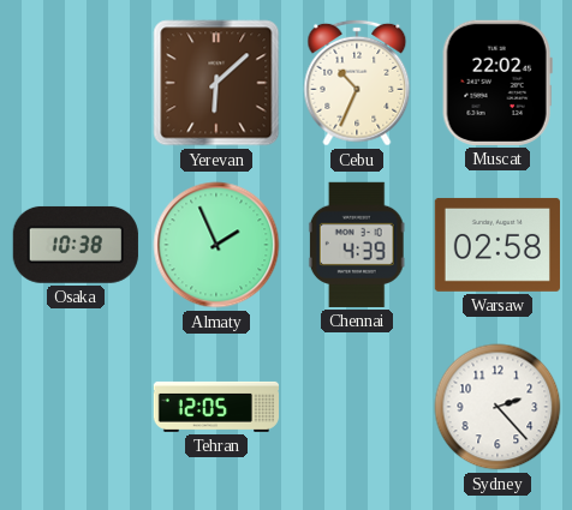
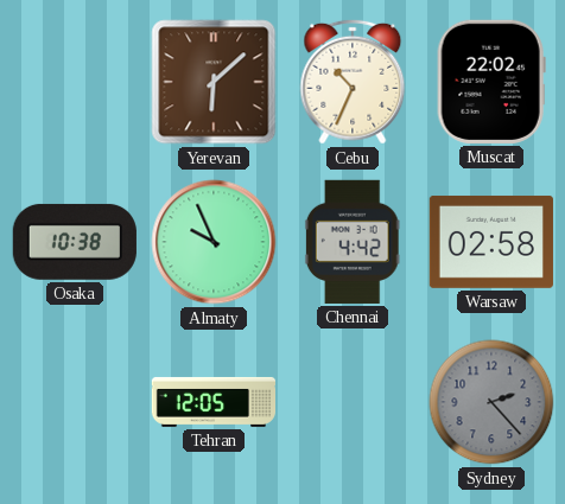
Almaty: 1:56 -> 9:56 (214, 242)
Chennai: 4:39 -> 4:42 (353, 242)
Sydney dial: white -> grey (491, 402)
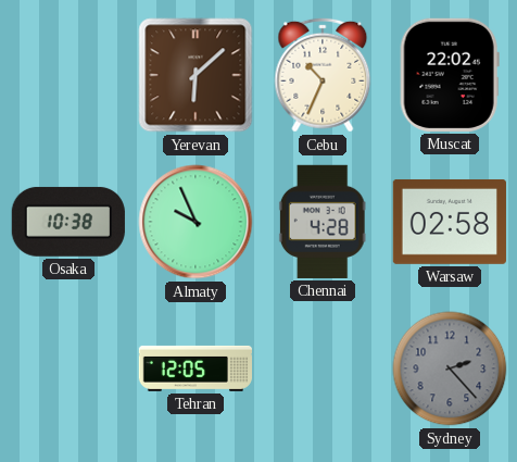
Chennai: 4:42 -> 4:28 (323, 222)
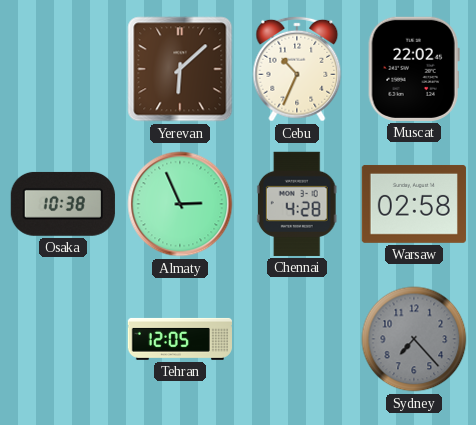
Almaty: 9:56 -> 2:56 (180, 204)
Sydney: 2:23 -> 7:23 (414, 339)
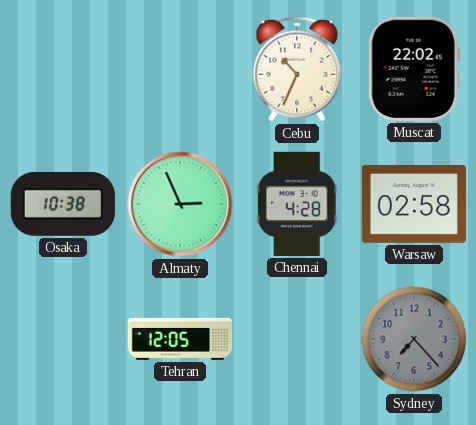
Yerevan: 6:08 -> none (180, 69)
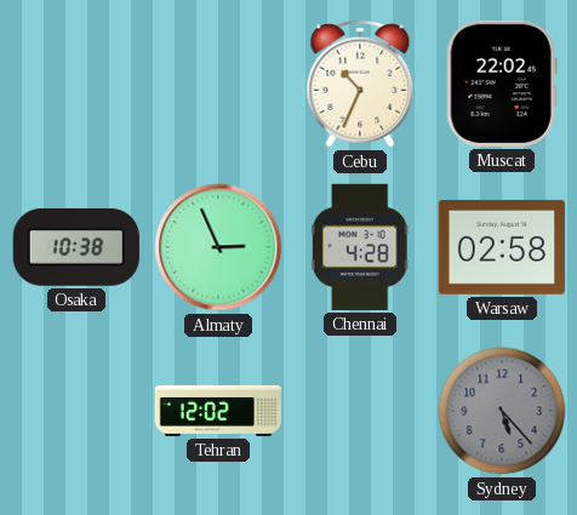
Tehran: 12:05 -> 12:02 (217, 411)
Sydney: 7:23 -> 5:23 (502, 411)
